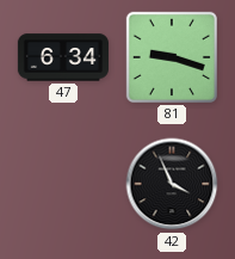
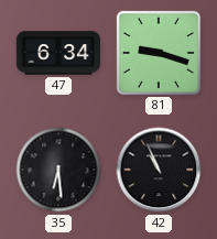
35: none -> 6:29 (58, 170)
42: 3:56 -> 10:56 (159, 170)
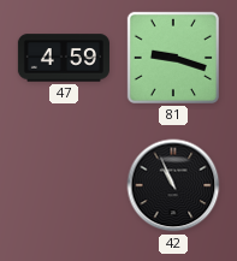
47: 6:34 -> 4:59 (64, 58)
35: 6:29 -> none (58, 170)
